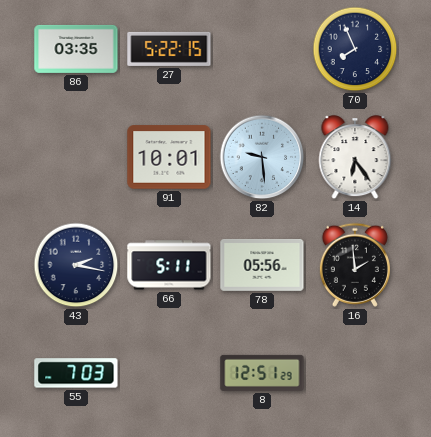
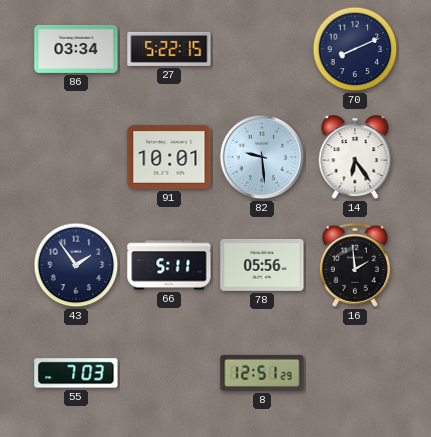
86: 03:35 -> 03:34 (76, 49)
70: 7:56 -> 8:11 (355, 49)
43: 2:17 -> 1:54 (76, 265)
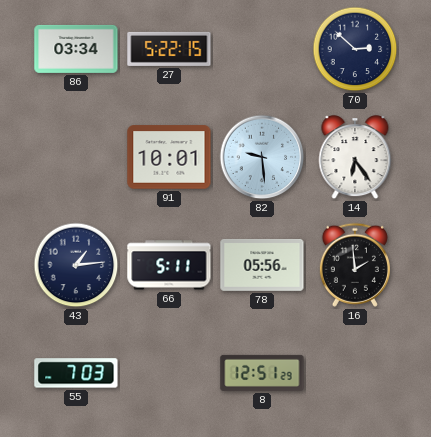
70: 8:11 -> 2:52 (355, 49)
43: 1:54 -> 1:14 (76, 265)
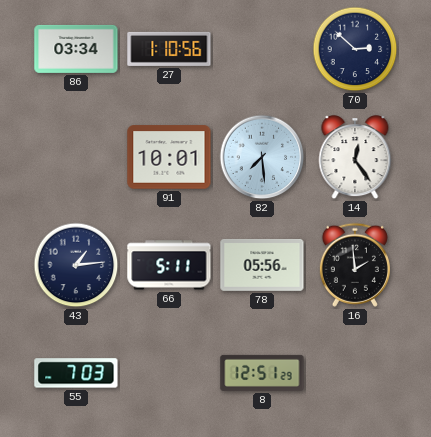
27: 5:22 -> 1:10 (169, 49)
82: 9:29 -> 7:29 (262, 157)
14: 6:24 -> 12:24 (355, 158)
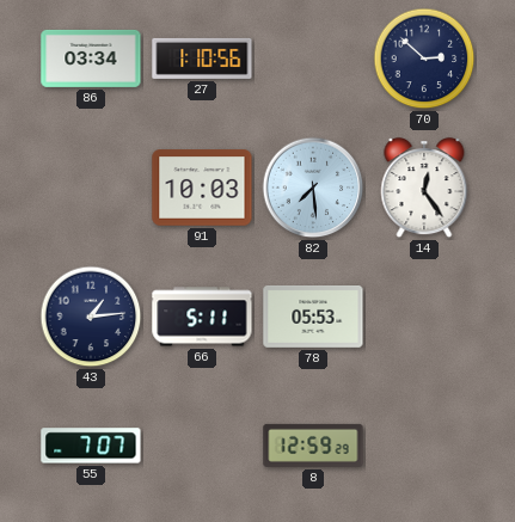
91: 10:01 -> 10:03 (202, 188)
78: 05:56 -> 05:53 (313, 317)
16: 1:59 -> none (355, 265)
55: 7:03 -> 7:07 (91, 446)
8: 12:51 -> 12:59 (313, 446)
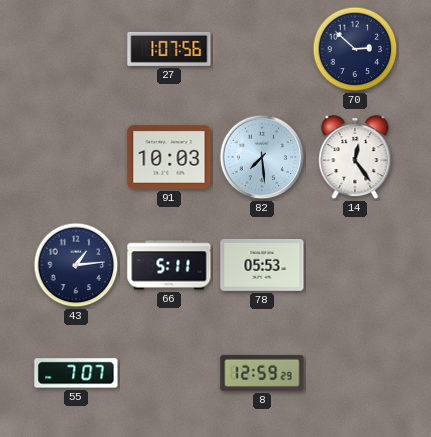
86: 03:34 -> none (91, 59)
27: 1:10 -> 1:07 (169, 49)
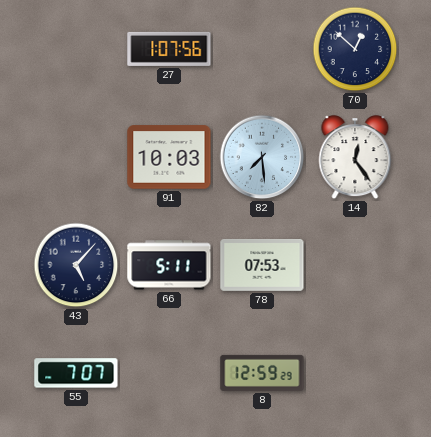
70: 2:52 -> 12:52 (355, 49)
43: 1:14 -> 5:07 (76, 265)
78: 05:53 -> 07:53 (262, 265)
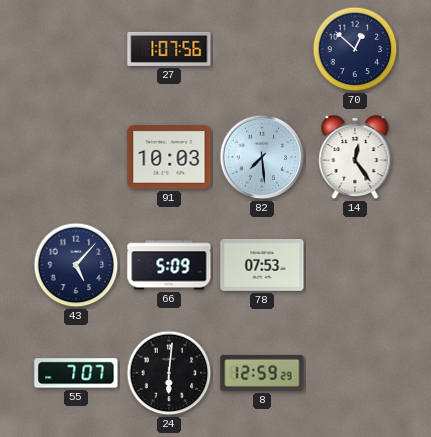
66: 5:11 -> 5:09 (169, 265)
24: none -> 6:01 (169, 373)
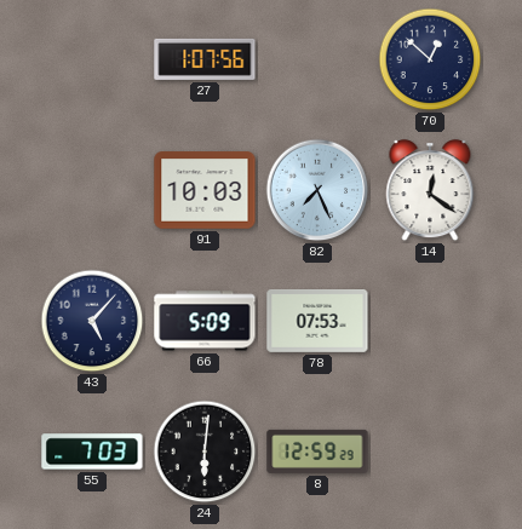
82: 7:29 -> 7:26 (317, 190)
14: 12:24 -> 12:21 (430, 191)
55: 7:07 -> 7:03 (92, 452)
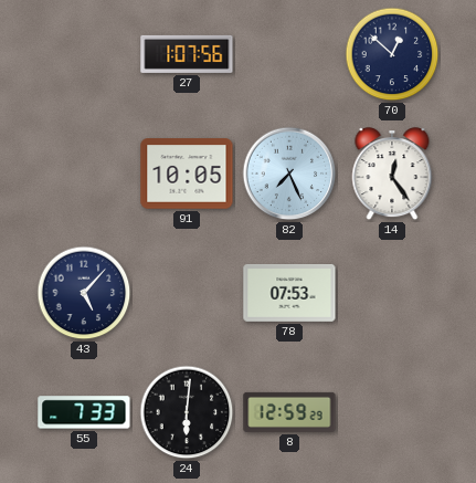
91: 10:03 -> 10:05 (187, 174)
14: 12:21 -> 12:24 (392, 175)
66: 5:09 -> none (205, 321)
55: 7:03 -> 7:33 (84, 412)
